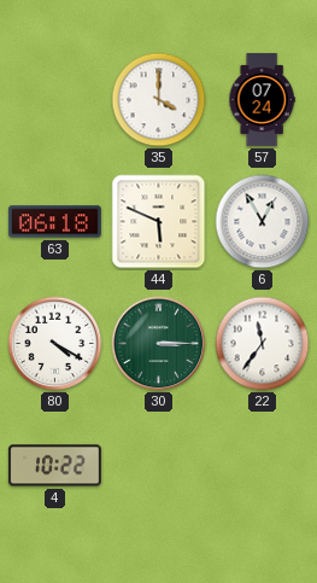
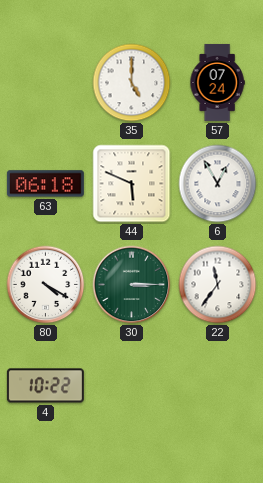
35: 4:00 -> 5:00 (132, 83)
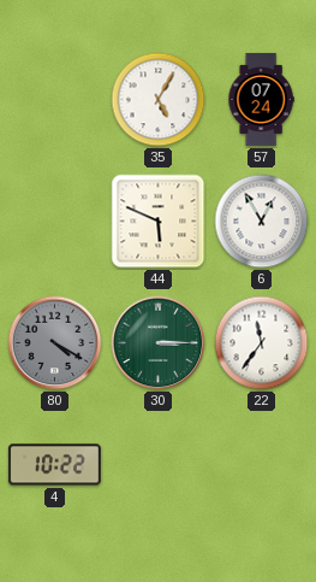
35: 5:00 -> 5:05 (159, 100)
63: 06:18 -> none (45, 184)
80 dial: white -> grey (55, 343)
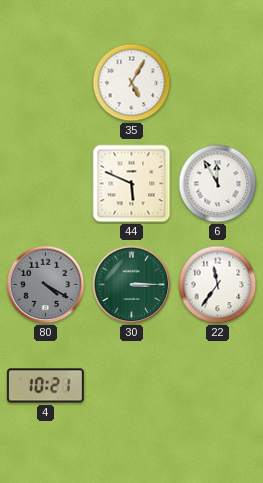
57: 07:24 -> none (261, 99)
6: 12:55 -> 11:55 (218, 184)
4: 10:22 -> 10:21 (45, 386)
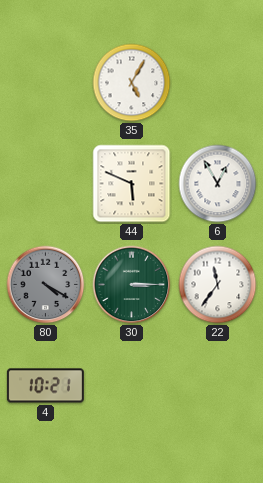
6: 11:55 -> 12:55 (218, 184)
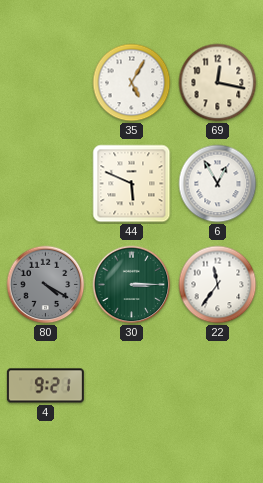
69: none -> 12:17 (218, 83)
4: 10:21 -> 9:21 (45, 386)
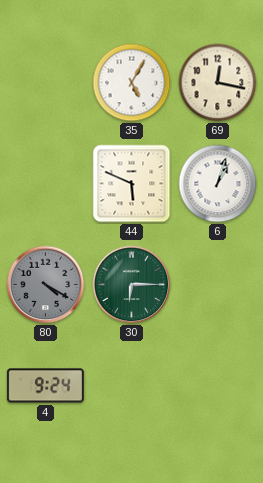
6: 12:55 -> 1:03 (218, 184)
30: 3:15 -> 6:15 (132, 285)
22: 11:36 -> none (218, 285)
4: 9:21 -> 9:24 (45, 386)
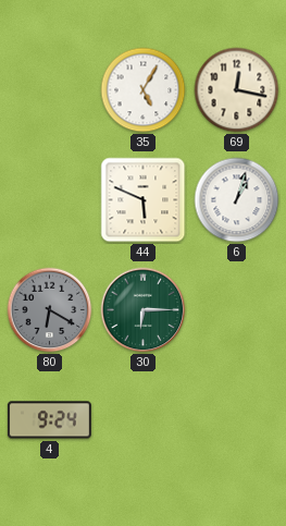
80: 4:20 -> 6:20 (50, 310)
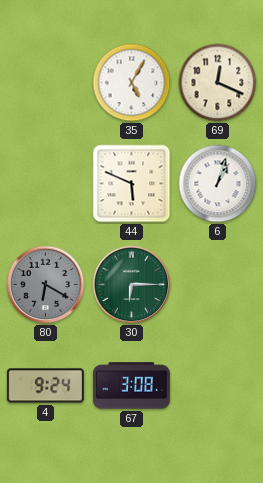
69: 12:17 -> 12:19 (218, 83)
67: none -> 3:08 (131, 386)
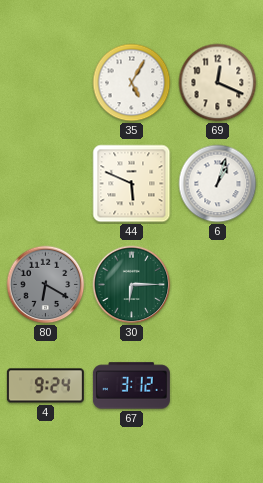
67: 3:08 -> 3:12 (131, 386)
